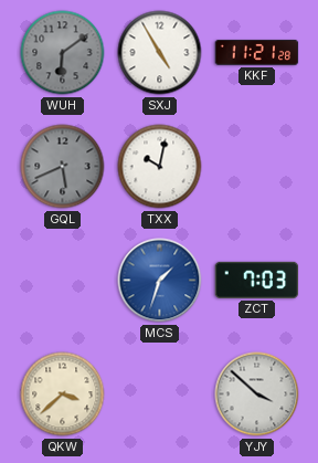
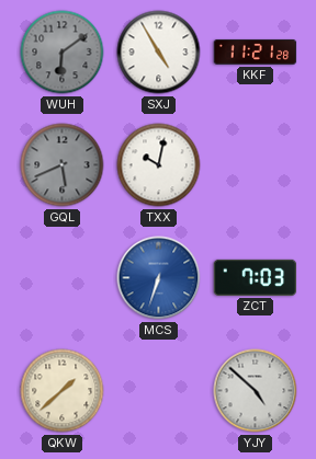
MCS: 1:33 -> 6:33 (159, 278)
QKW: 3:38 -> 1:38 (63, 391)
YJY: 3:52 -> 4:52 (256, 391)
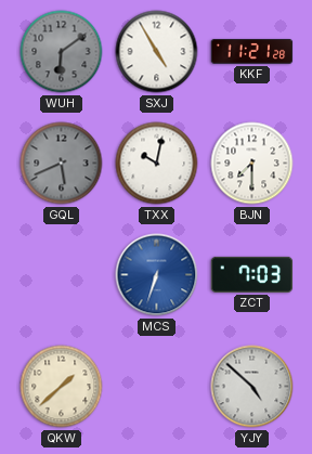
BJN: none -> 7:30 (252, 164)
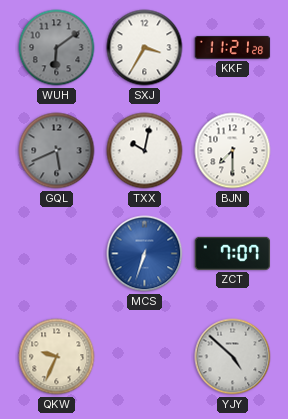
SXJ: 4:55 -> 3:35 (145, 48)
ZCT: 7:03 -> 7:07 (233, 253)
QKW: 1:38 -> 9:34 (57, 357)
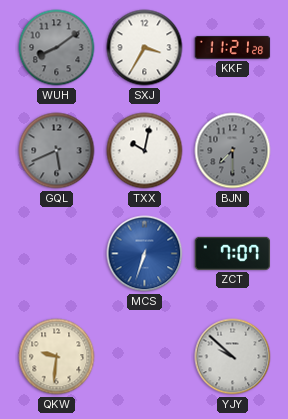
WUH: 6:09 -> 8:09 (57, 48)
BJN dial: white -> grey (233, 151)
QKW: 9:34 -> 9:31 (57, 357)
YJY: 4:52 -> 9:52 (233, 357)
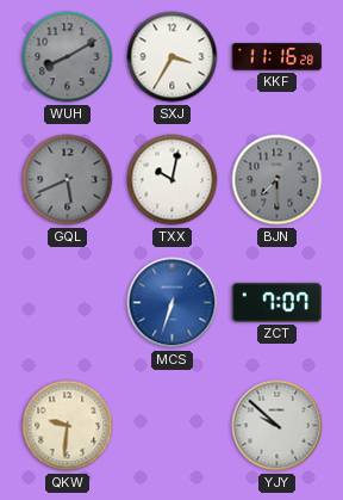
WUH: 8:09 -> 8:10 (68, 57)
KKF: 11:21 -> 11:16 (277, 56)
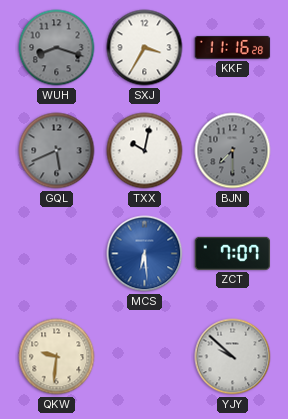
WUH: 8:10 -> 8:18 (57, 48)
MCS: 6:33 -> 6:29 (145, 254)
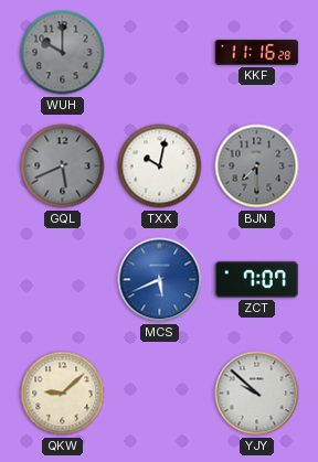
WUH: 8:18 -> 10:00 (63, 53)
SXJ: 3:35 -> none (145, 48)
MCS: 6:29 -> 5:41 (160, 280)
QKW: 9:31 -> 9:08 (63, 394)
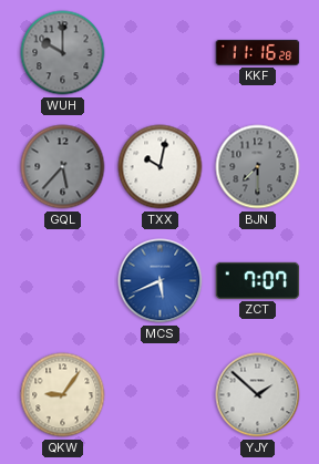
GQL: 5:41 -> 5:37 (63, 167)
QKW: 9:08 -> 9:06 (63, 395)
YJY: 9:52 -> 1:52 (258, 395)
